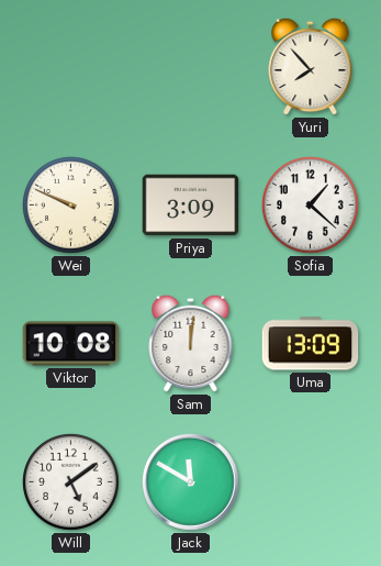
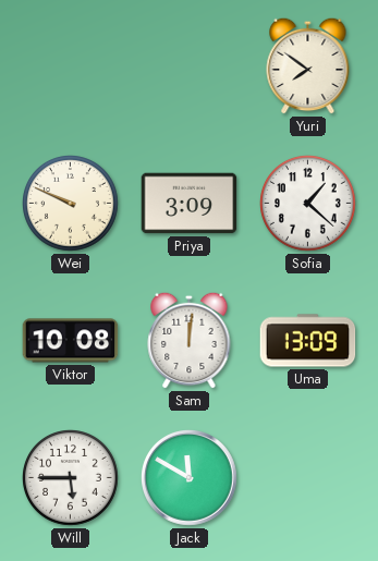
Yuri: 7:53 -> 7:51 (308, 65)
Will: 5:09 -> 5:45 (71, 478)
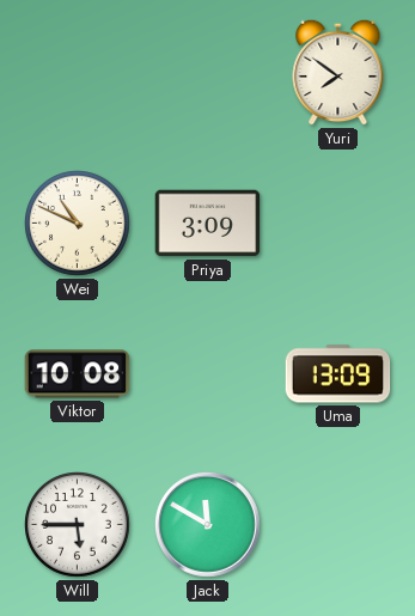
Wei: 9:49 -> 10:49 (78, 224)
Sofia: 1:22 -> none (308, 204)
Sam: 12:01 -> none (190, 340)
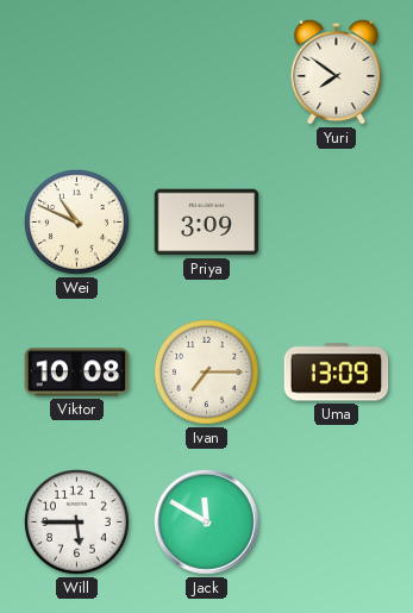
Ivan: none -> 7:15 (207, 373)
